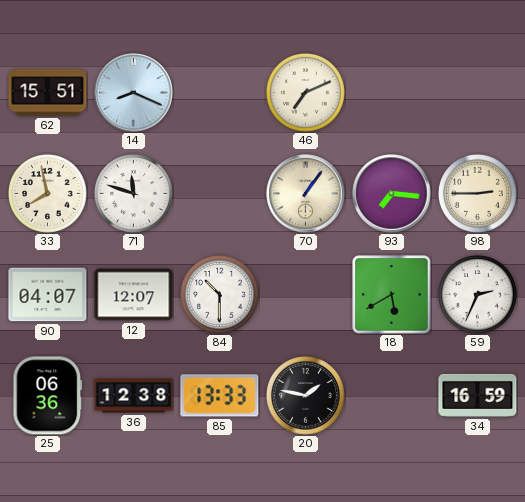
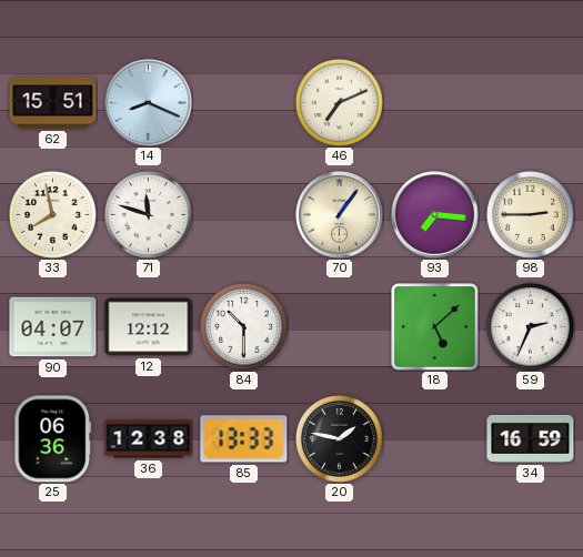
12: 12:07 -> 12:12 (149, 327)
18: 5:40 -> 5:08 (435, 327)
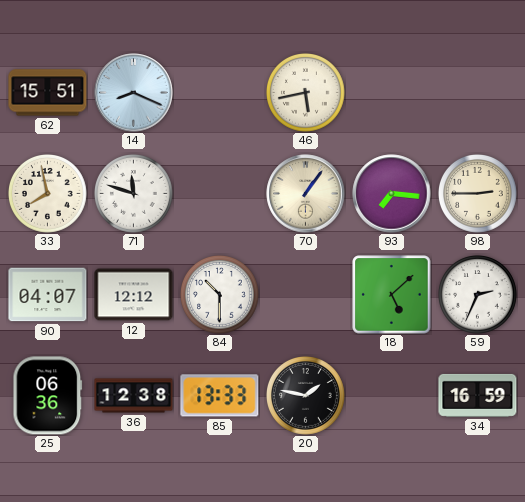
46: 7:11 -> 5:43 (306, 93)
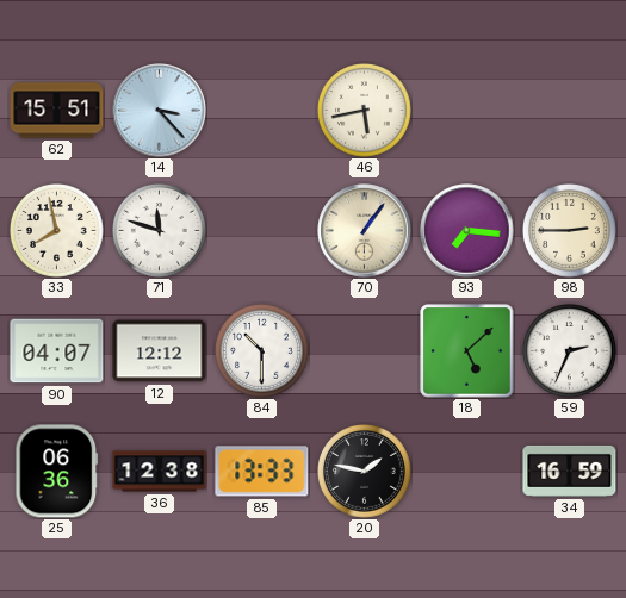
14: 8:19 -> 3:23 (160, 111)
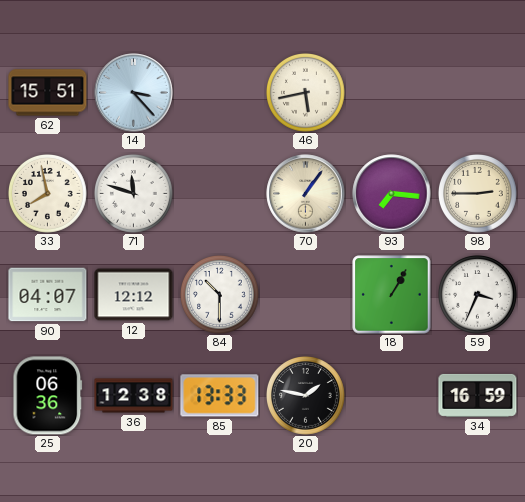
18: 5:08 -> 1:05 (392, 295)
59: 2:34 -> 3:34 (478, 295)
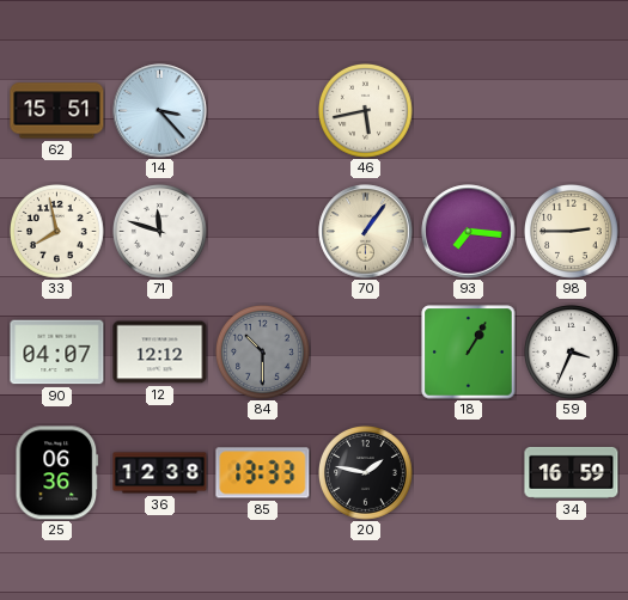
84 dial: white -> grey (263, 353)
